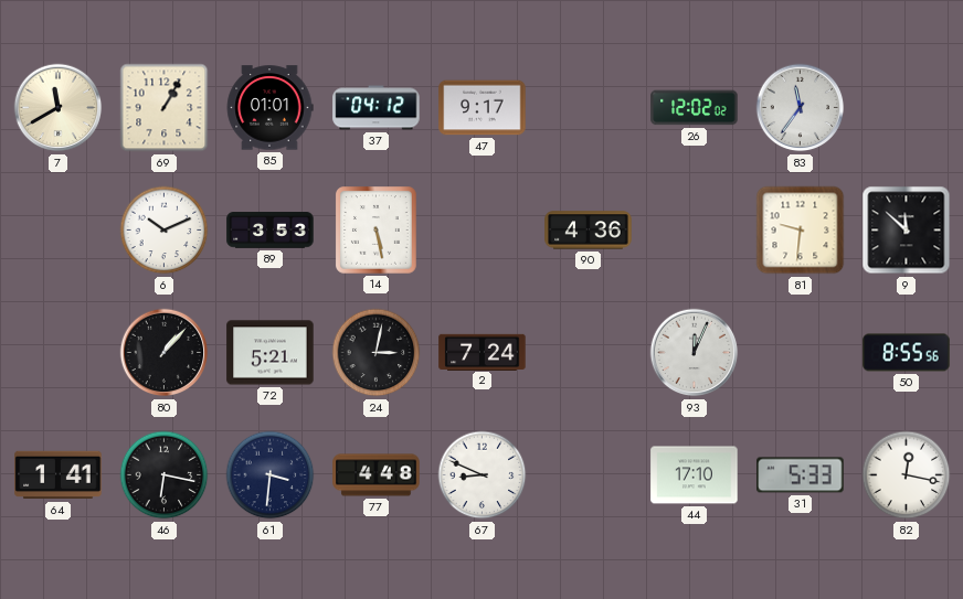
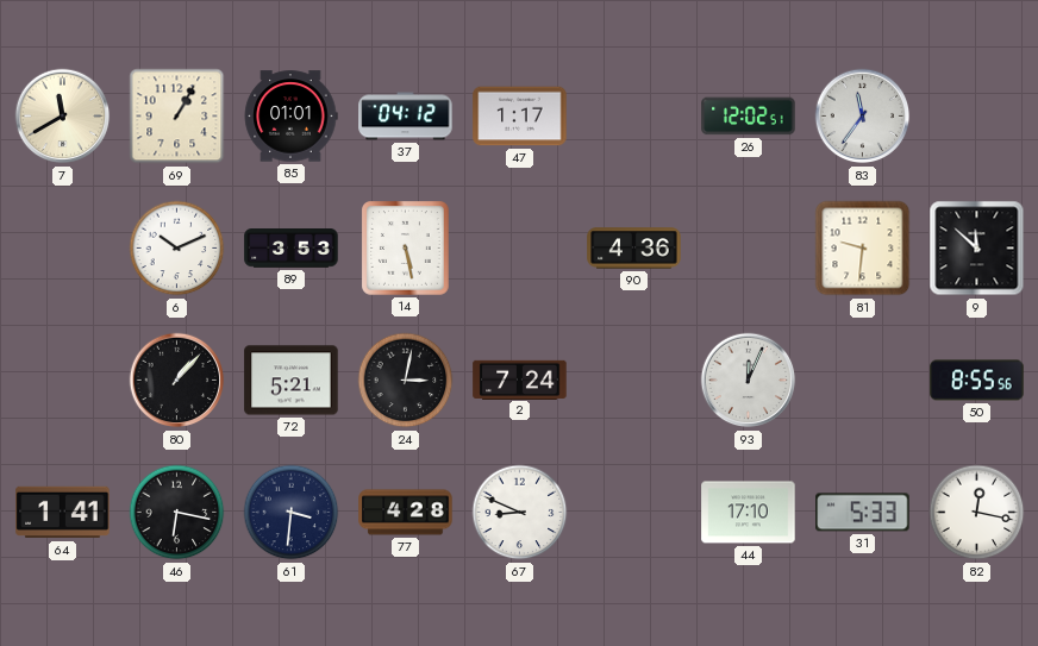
47: 9:17 -> 1:17 (520, 117)
26: 12:02:02 -> 12:02:51 (749, 117)
77: 4:48 -> 4:28 (406, 513)
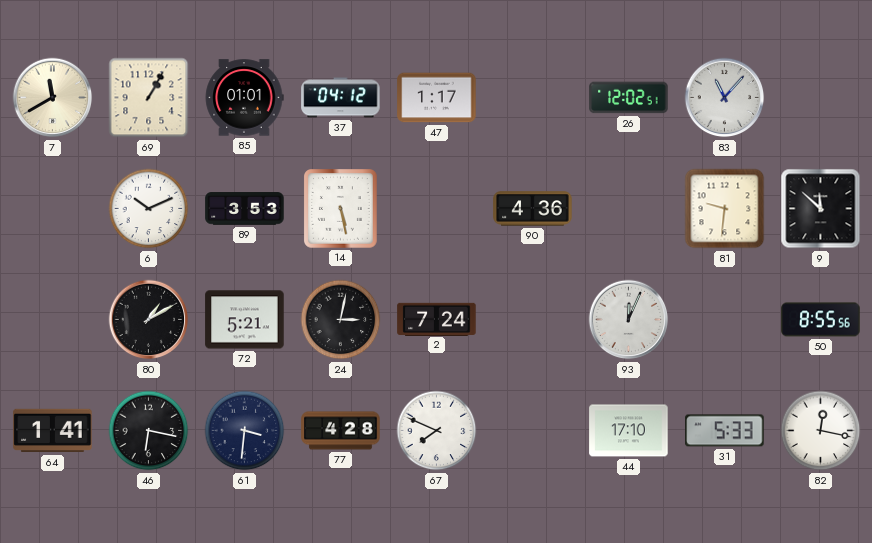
83: 11:36 -> 11:07 (725, 98)
80: 1:07 -> 1:10 (149, 320)
67: 8:49 -> 7:49 (437, 431)
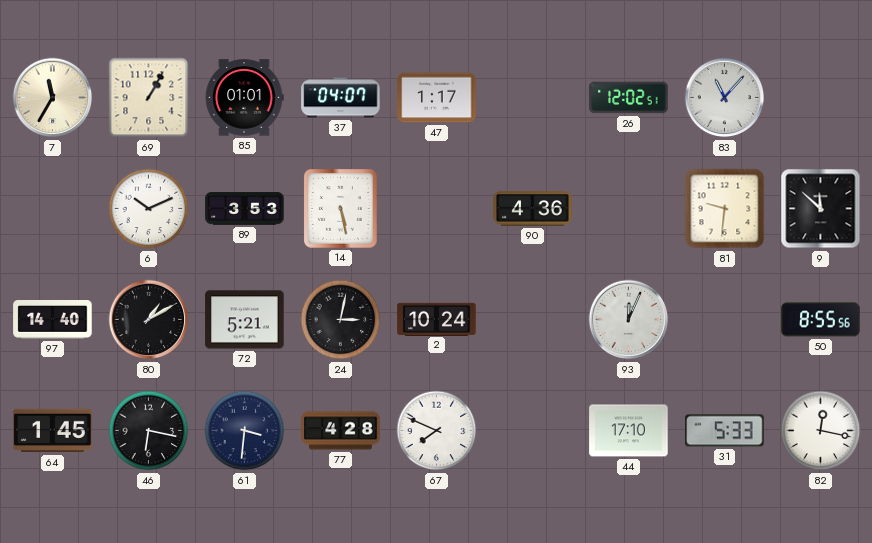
7: 11:40 -> 11:35 (53, 98)
37: 04:12 -> 04:07 (341, 98)
97: none -> 14:40 (53, 320)
2: 7:24 -> 10:24 (437, 319)
64: 1:41 -> 1:45 (53, 431)
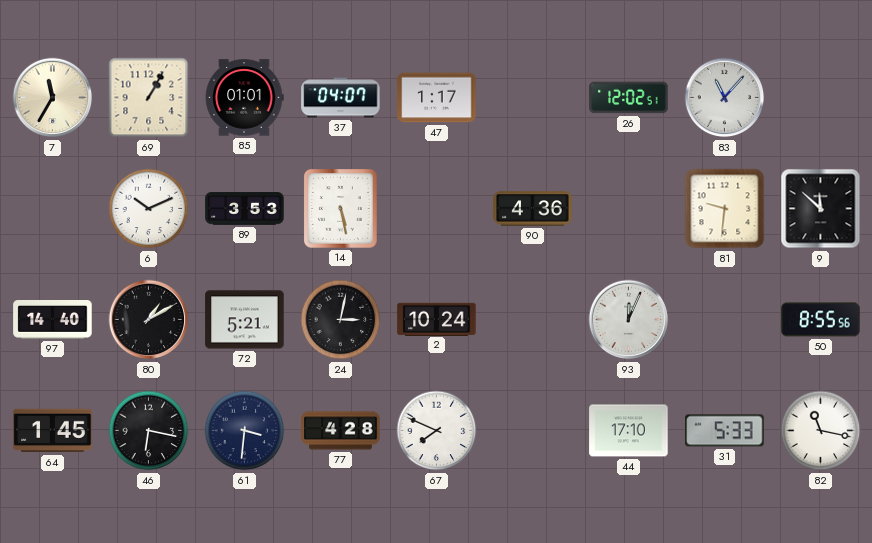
82: 12:17 -> 11:17 (821, 431)
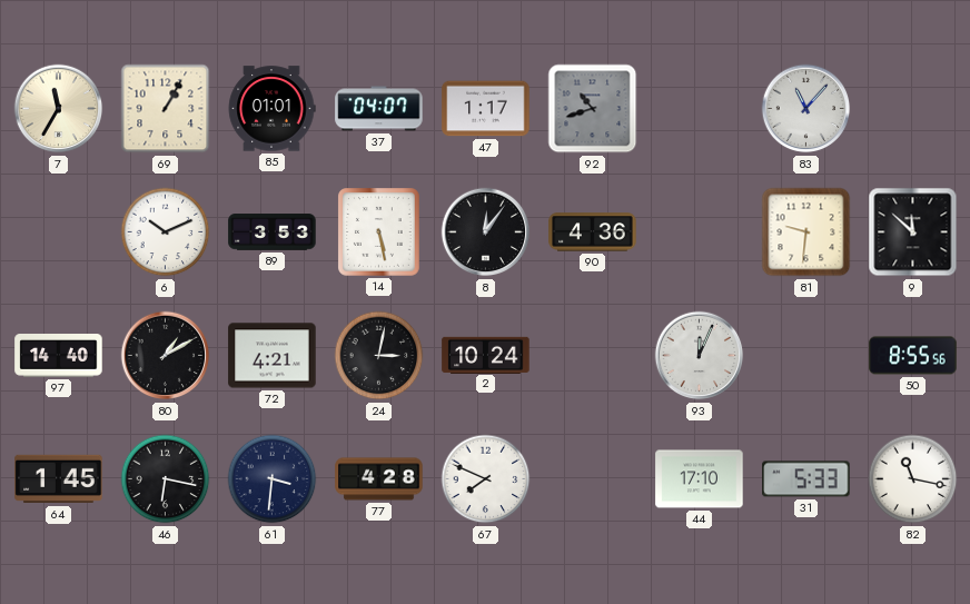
92: none -> 10:42 (593, 109)
26: 12:02 -> none (629, 98)
8: none -> 12:06 (486, 232)
72: 5:21 -> 4:21 (273, 356)
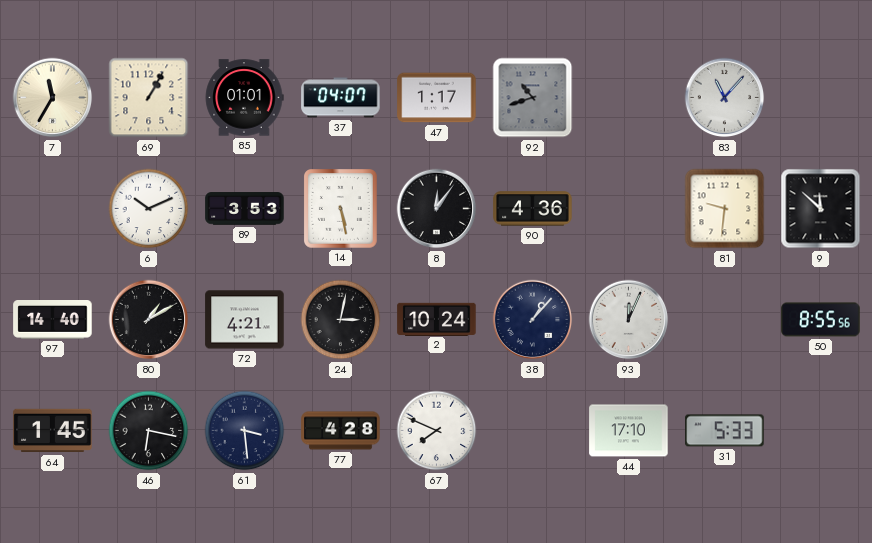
38: none -> 1:07 (533, 320)
61: 3:31 -> 3:29 (245, 431)
82: 11:17 -> none (913, 479)
